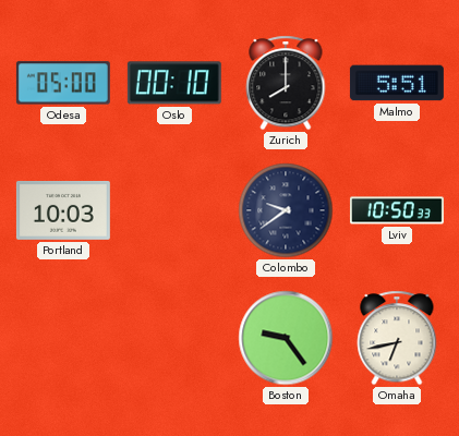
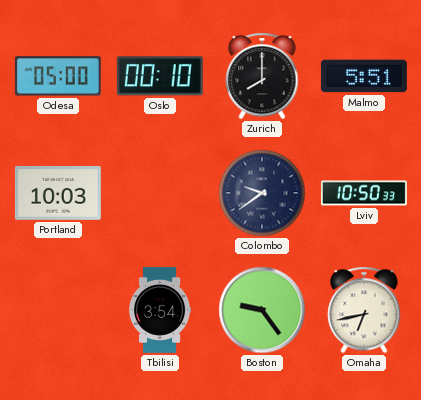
Tbilisi: none -> 3:54 (161, 310)
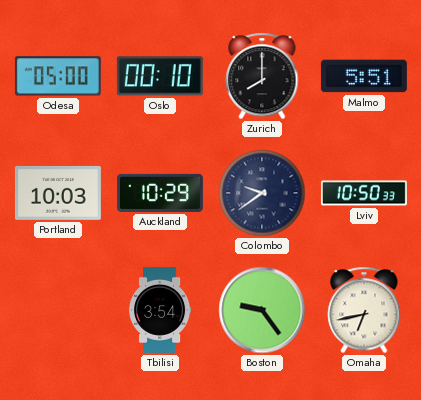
Auckland: none -> 10:29 (160, 193)
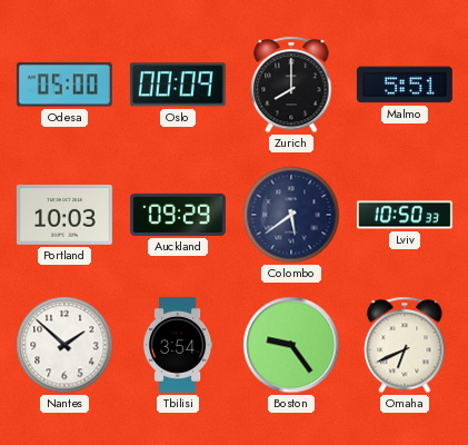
Oslo: 00:10 -> 00:09 (178, 85)
Auckland: 10:29 -> 09:29 (178, 215)
Colombo: 9:39 -> 5:39 (291, 215)
Nantes: none -> 1:52 (64, 345)
Omaha: 6:43 -> 6:41 (405, 345)
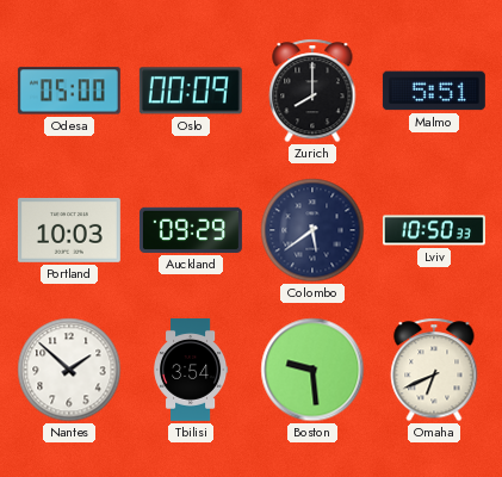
Boston: 9:24 -> 9:29 (312, 370)
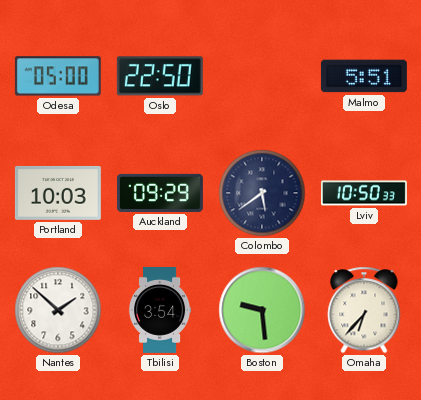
Oslo: 00:09 -> 22:50 (160, 76)
Zurich: 8:00 -> none (312, 91)
Omaha: 6:41 -> 6:37 (364, 310)
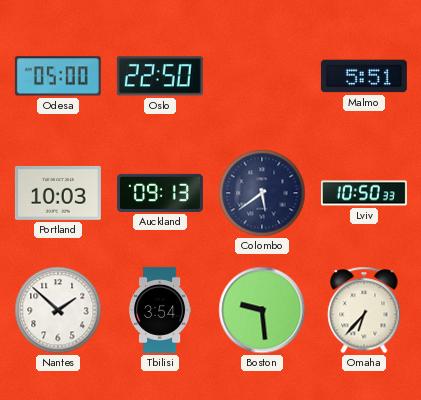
Auckland: 09:29 -> 09:13 (160, 193)
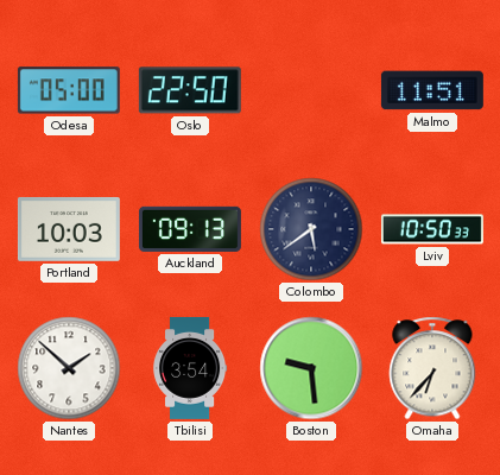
Malmo: 5:51 -> 11:51 (432, 90)
